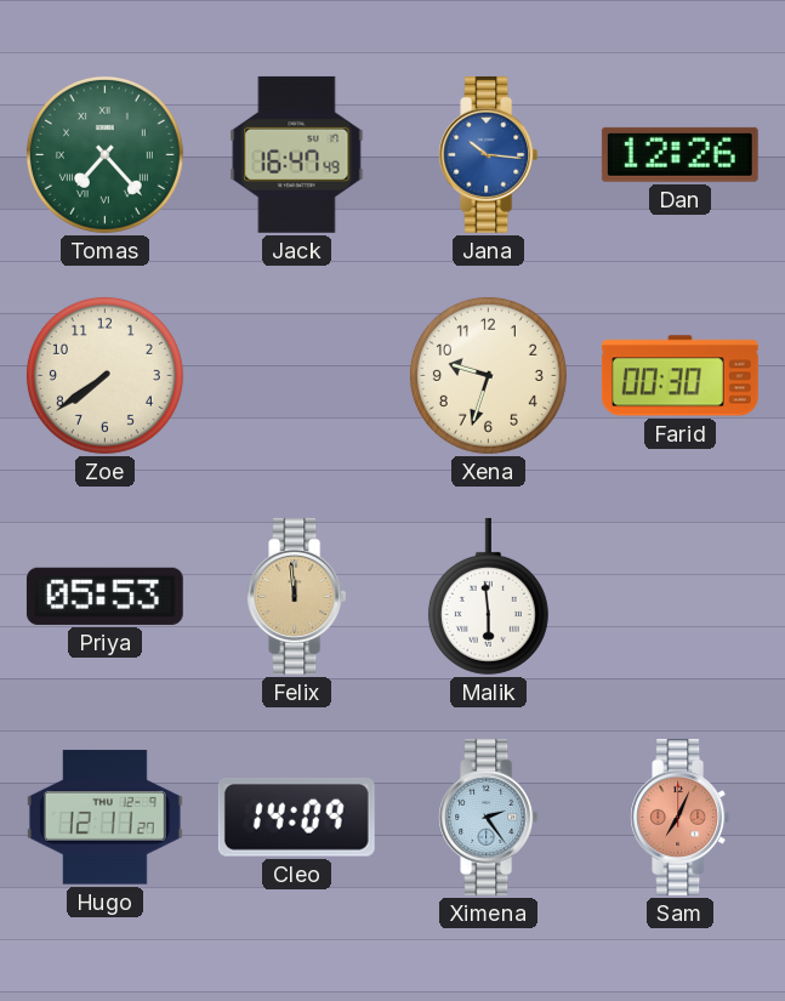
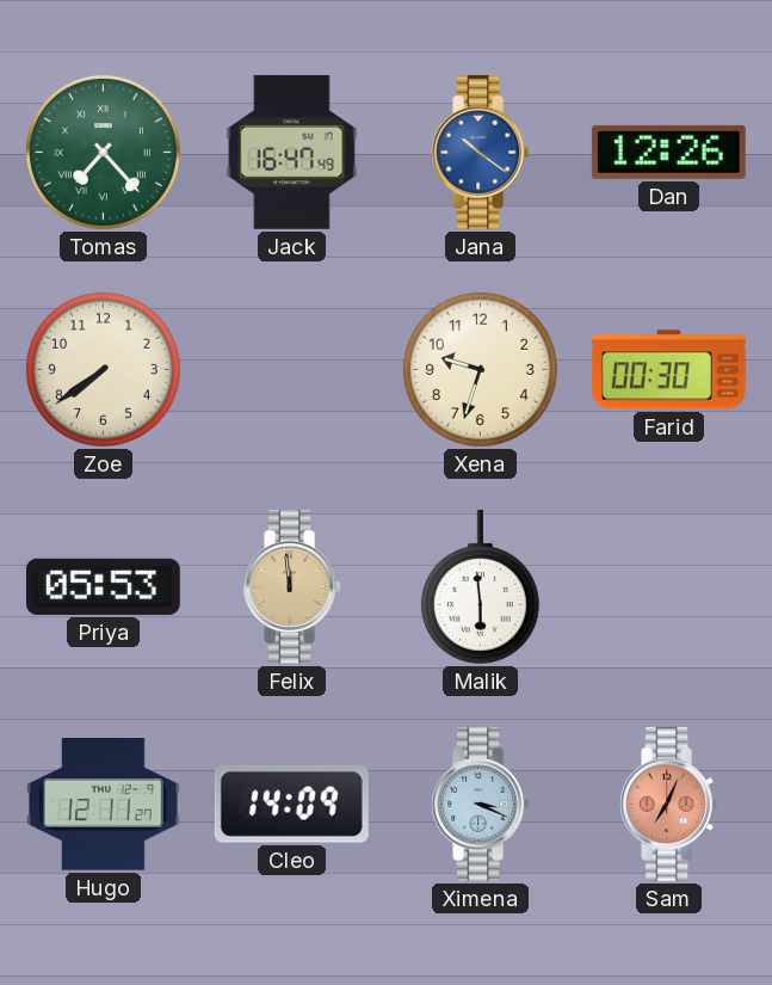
Jana: 10:16 -> 10:21 (481, 152)
Ximena: 2:24 -> 3:19 (481, 804)
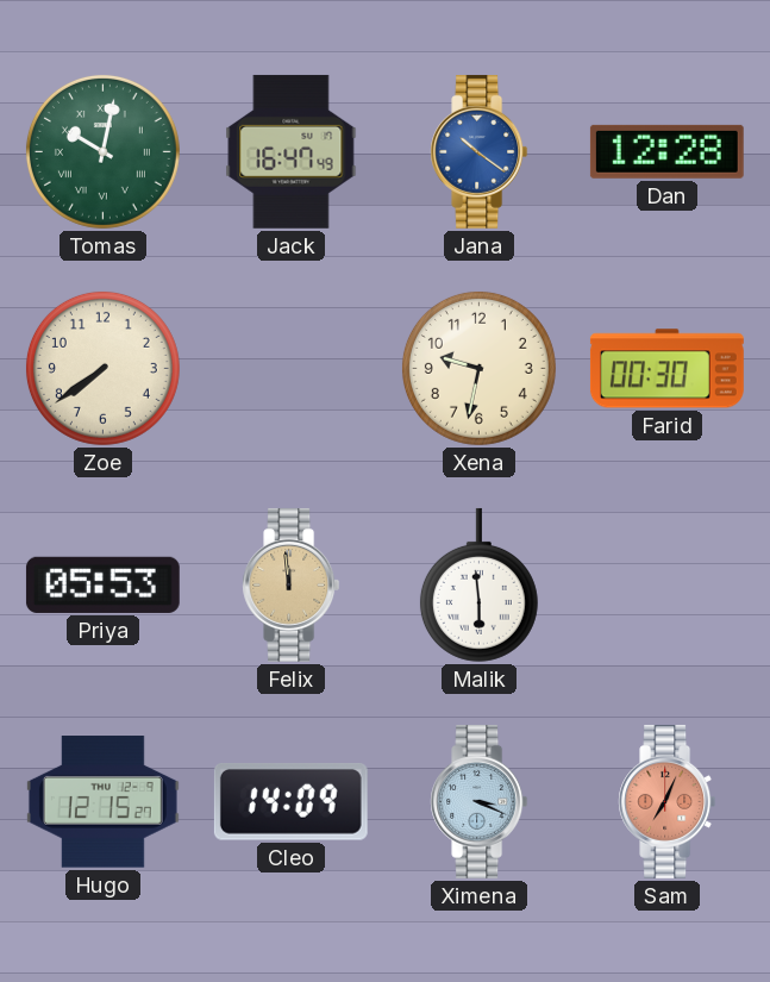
Tomas: 7:23 -> 10:02 (102, 151)
Dan: 12:26 -> 12:28 (666, 151)
Xena: 9:33 -> 9:32 (478, 368)
Hugo: 12:11 -> 12:15 (102, 802)
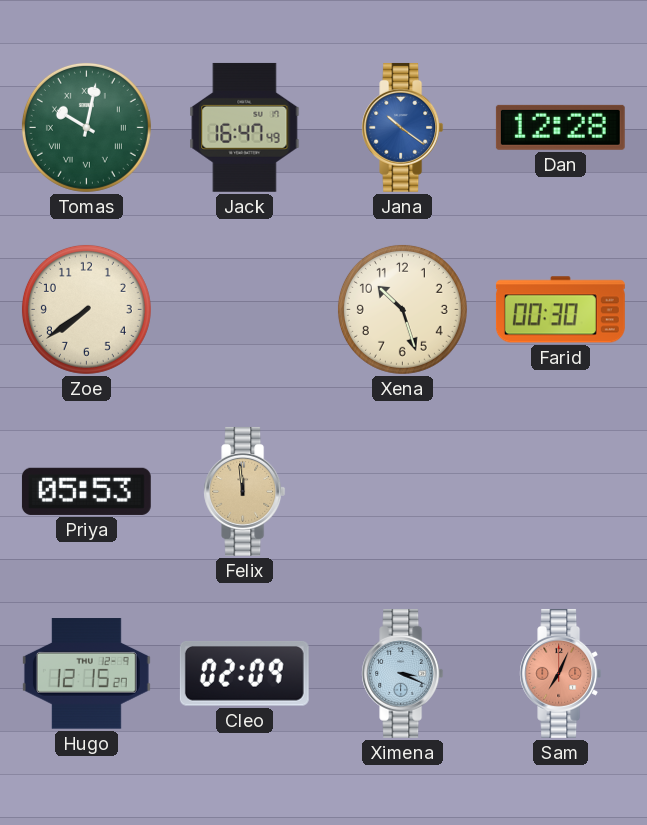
Xena: 9:32 -> 10:27 (402, 309)
Malik: 5:59 -> none (478, 584)
Cleo: 14:09 -> 02:09 (244, 674)
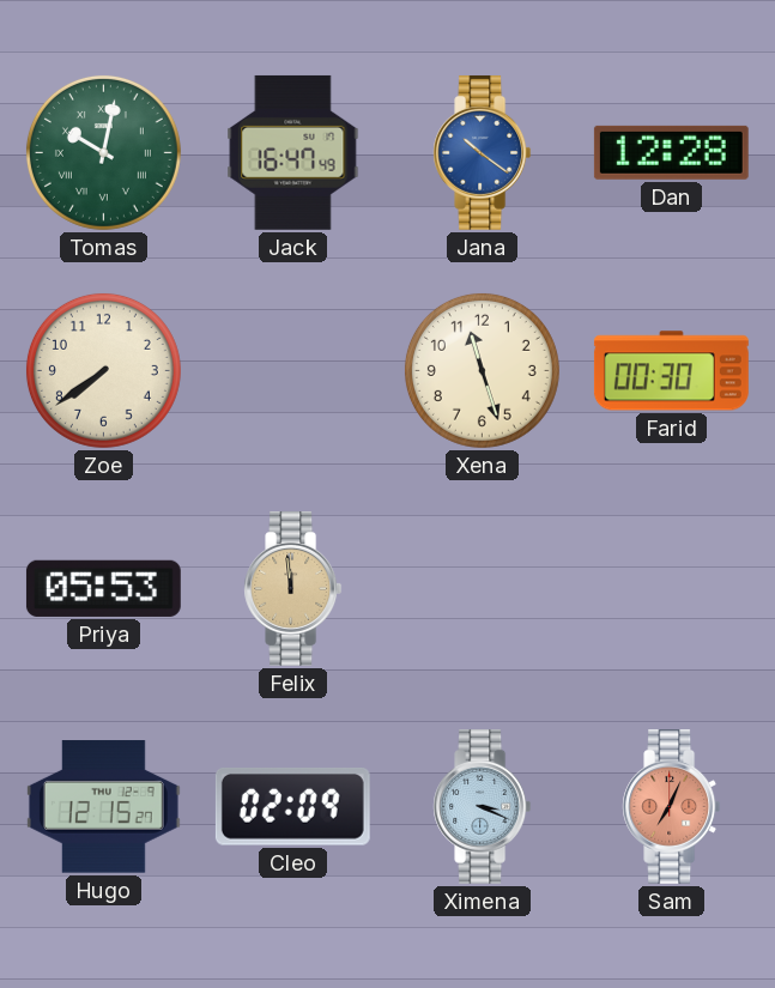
Xena: 10:27 -> 11:27 (482, 370)
